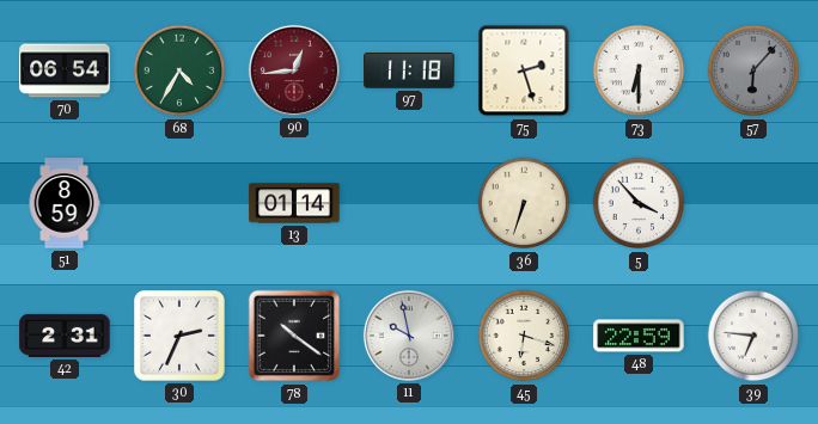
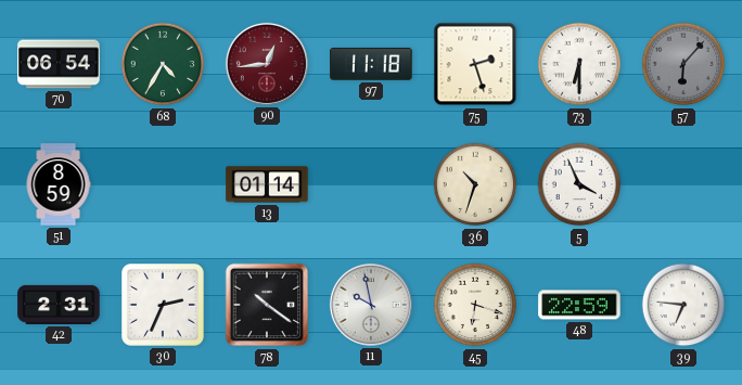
36: 6:33 -> 10:33 (475, 184)
5: 3:53 -> 3:56 (579, 184)
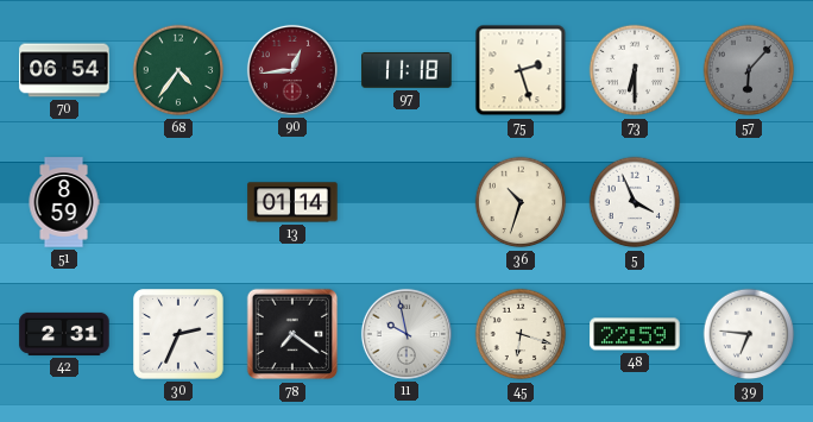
68: 4:35 -> 4:36 (178, 70)
78: 10:21 -> 7:21 (292, 334)
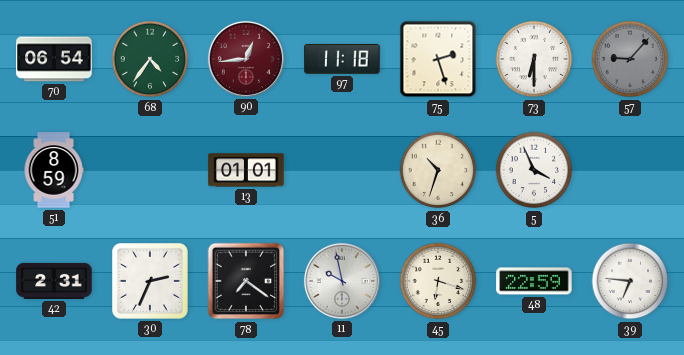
57: 6:07 -> 9:07 (630, 59)
13: 01:14 -> 01:01 (246, 170)
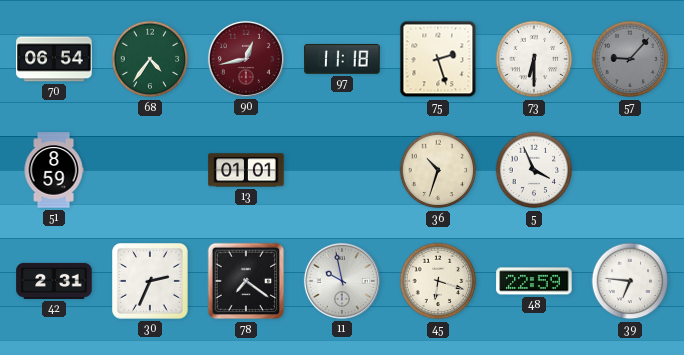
90: 12:44 -> 12:43 (246, 59)
